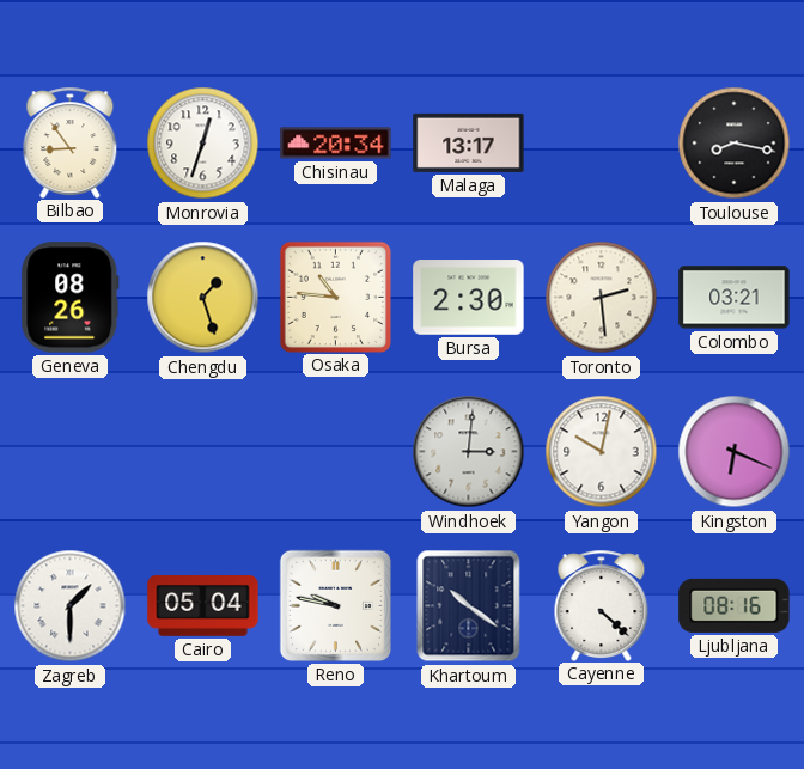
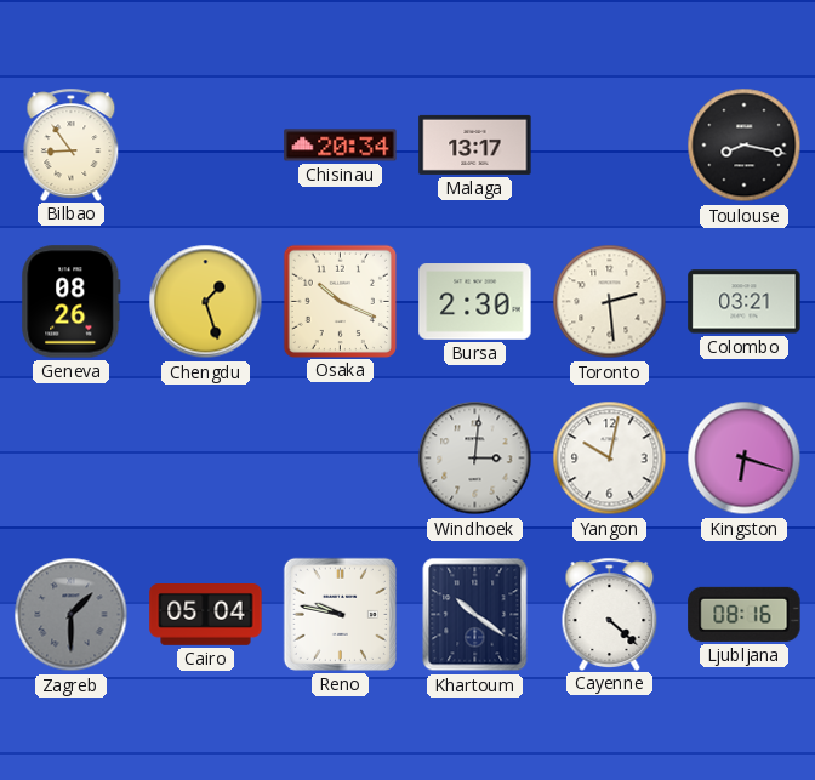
Monrovia: 12:33 -> none (203, 144)
Osaka: 10:46 -> 10:19 (340, 301)
Kingston: 6:19 -> 6:18 (745, 459)
Zagreb dial: white -> grey (72, 615)
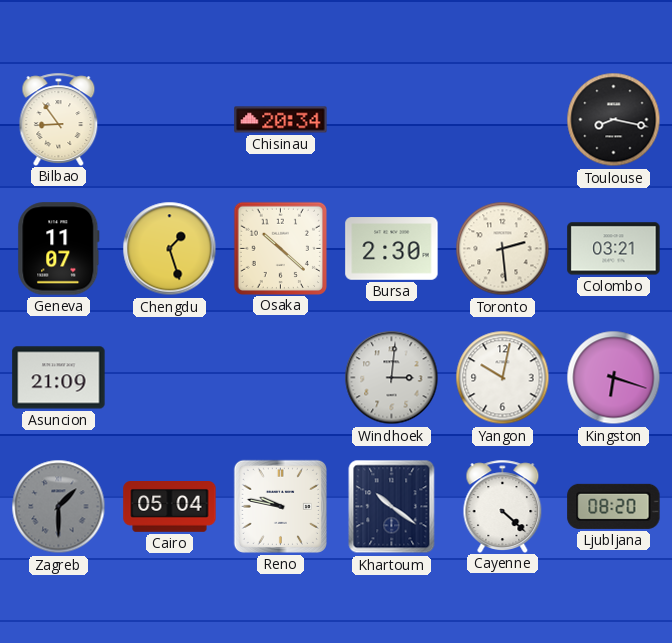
Malaga: 13:17 -> none (475, 144)
Geneva: 08:26 -> 11:07 (59, 249)
Osaka: 10:19 -> 10:22 (280, 248)
Asuncion: none -> 21:09 (59, 378)
Ljubljana: 08:16 -> 08:20 (614, 506)
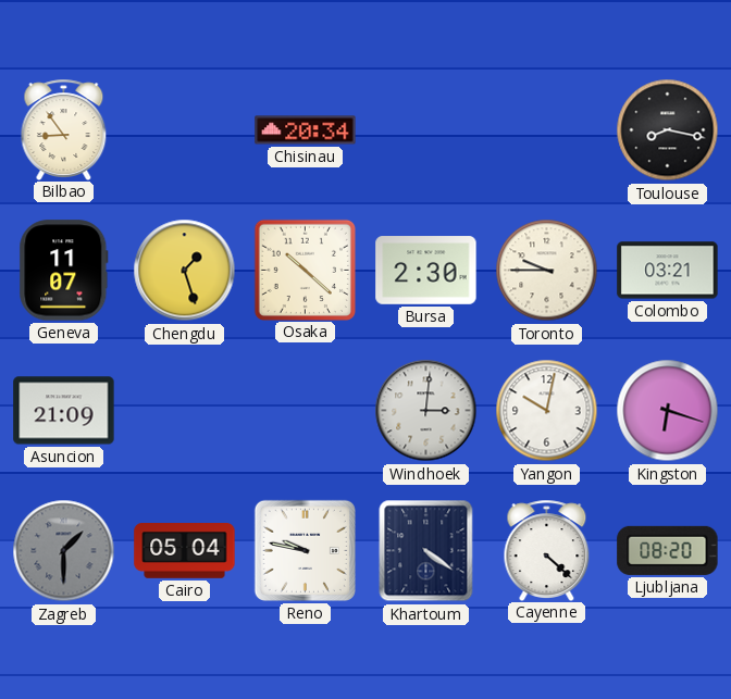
Toronto: 2:29 -> 9:45 (547, 271)
Khartoum: 10:21 -> 4:21 (426, 551)
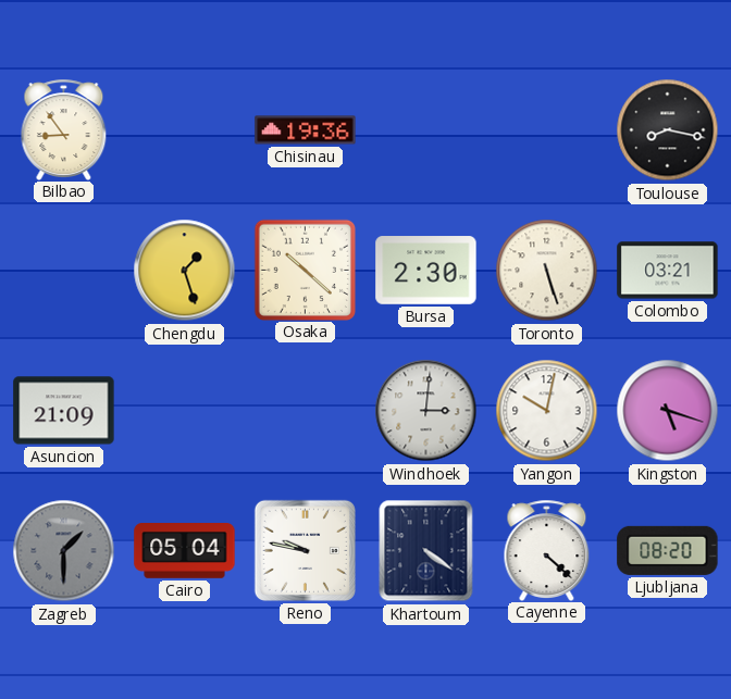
Chisinau: 20:34 -> 19:36 (306, 130)
Geneva: 11:07 -> none (64, 271)
Toronto: 9:45 -> 5:27 (547, 271)
Kingston: 6:18 -> 5:18 (668, 411)
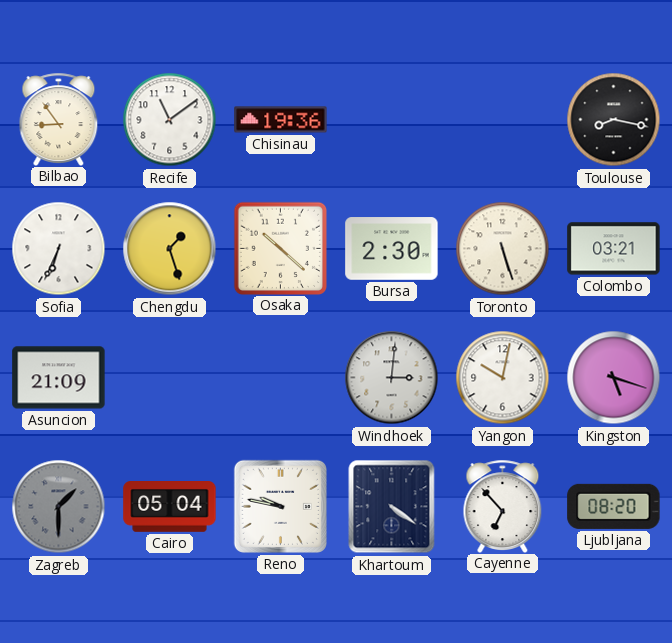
Recife: none -> 11:09 (170, 120)
Sofia: none -> 6:34 (59, 249)
Cayenne: 4:22 -> 6:53 (503, 506)
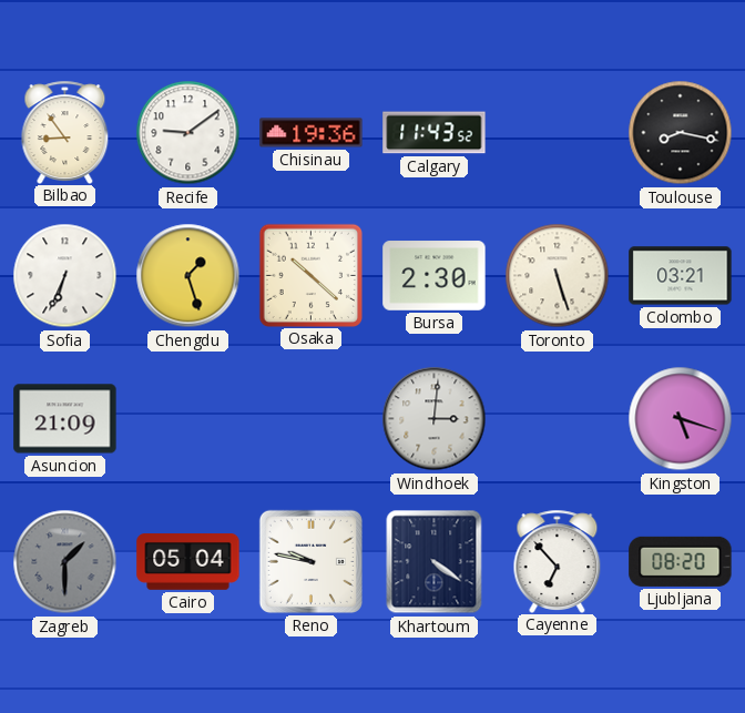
Recife: 11:09 -> 9:09 (188, 133)
Calgary: none -> 11:43 (435, 133)
Yangon: 10:02 -> none (503, 378)
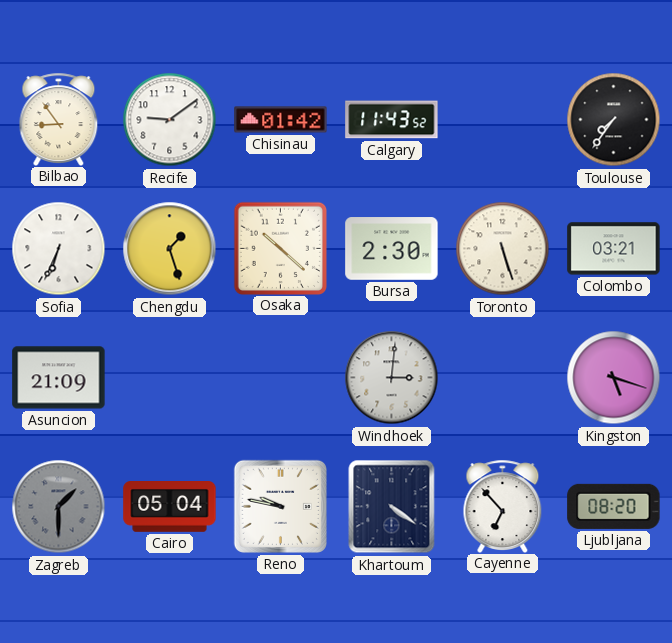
Chisinau: 19:36 -> 01:42 (281, 120)
Toulouse: 8:17 -> 7:36 (614, 120)
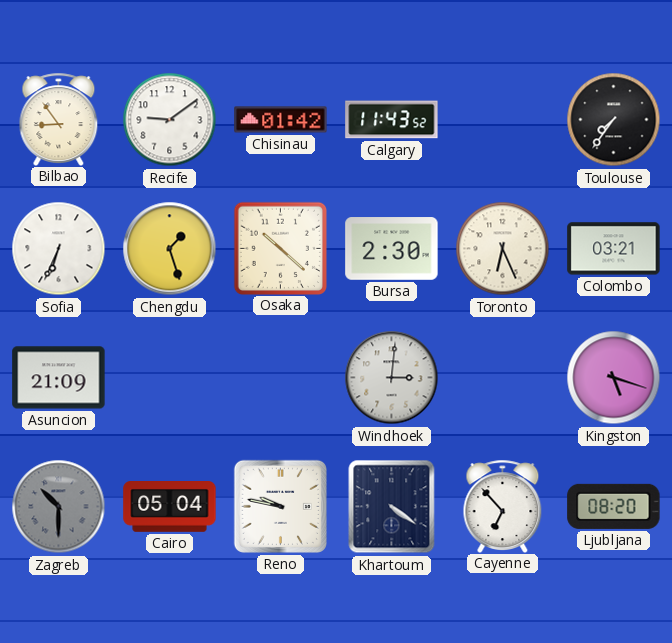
Toronto: 5:27 -> 6:26 (503, 249)
Zagreb: 1:30 -> 10:30 (59, 507)
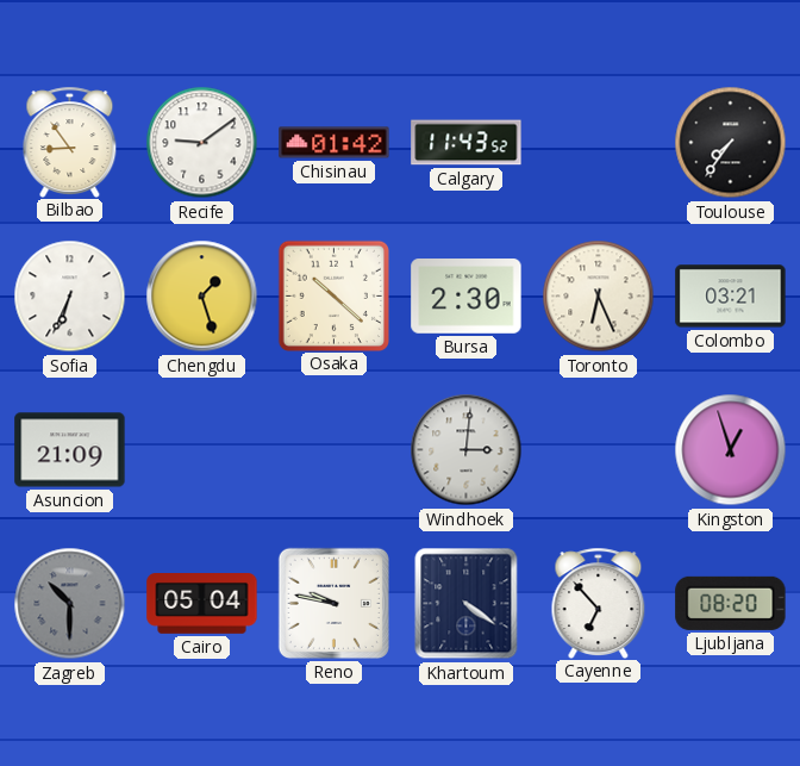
Kingston: 5:18 -> 12:57 (731, 450)
